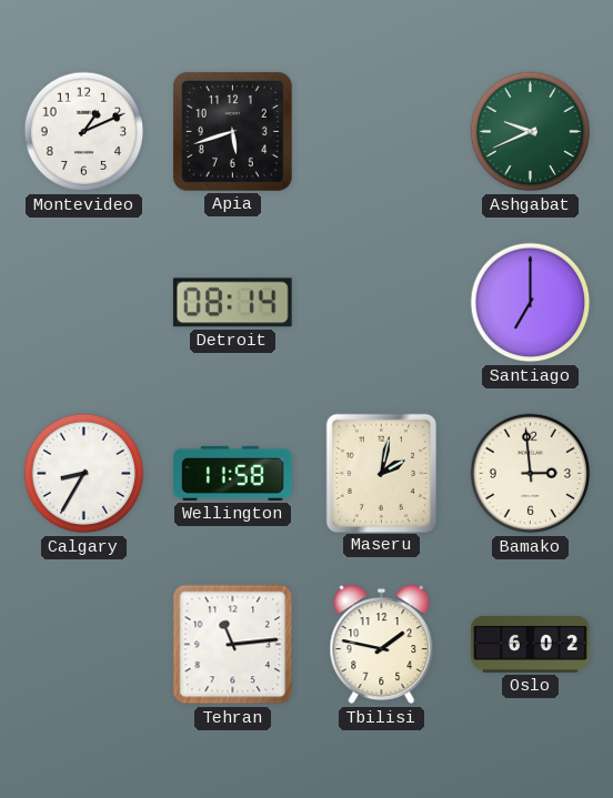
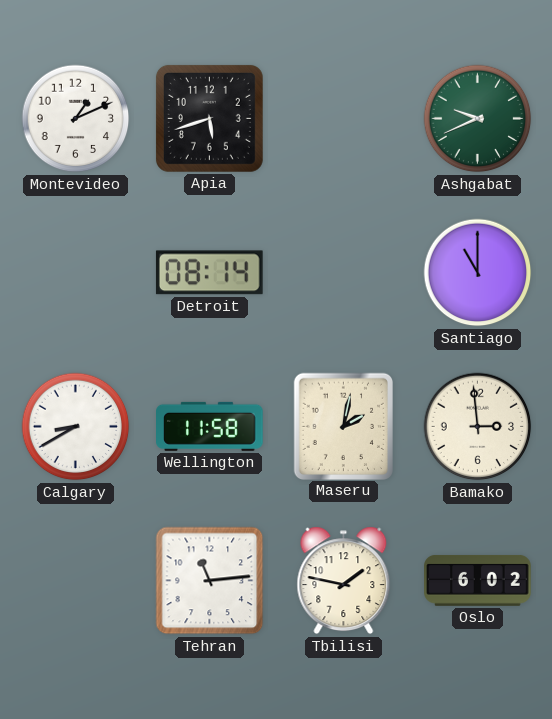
Santiago: 7:00 -> 11:00 (478, 273)
Calgary: 8:35 -> 8:40 (76, 427)
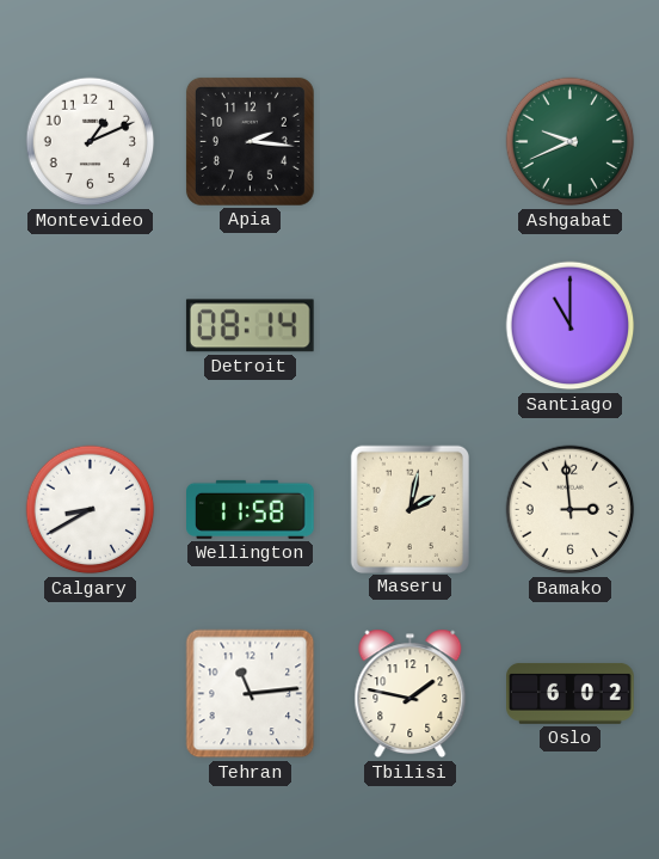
Apia: 5:42 -> 2:16 (250, 141)
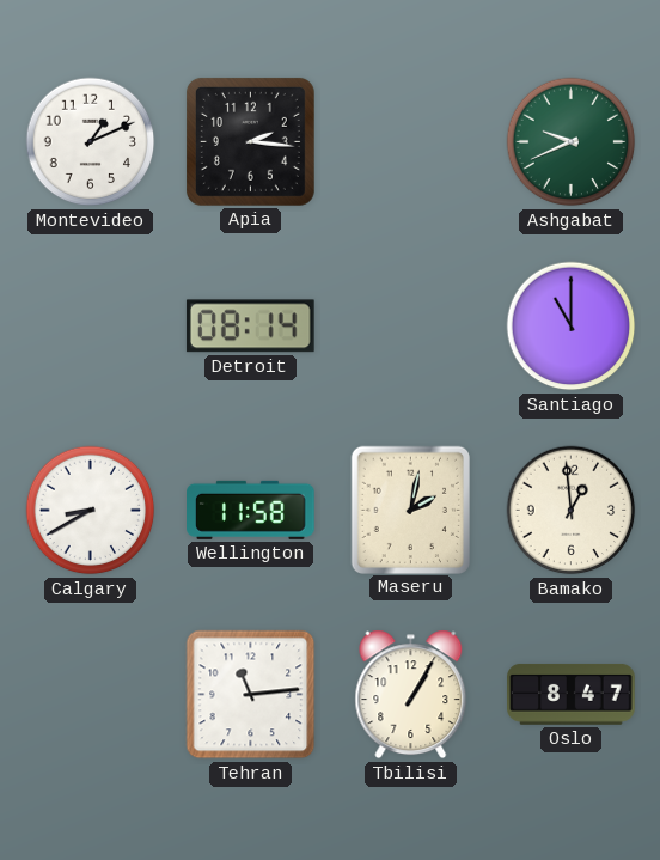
Bamako: 2:59 -> 12:59 (572, 511)
Tbilisi: 1:47 -> 1:05 (411, 695)
Oslo: 6:02 -> 8:47 (572, 694)
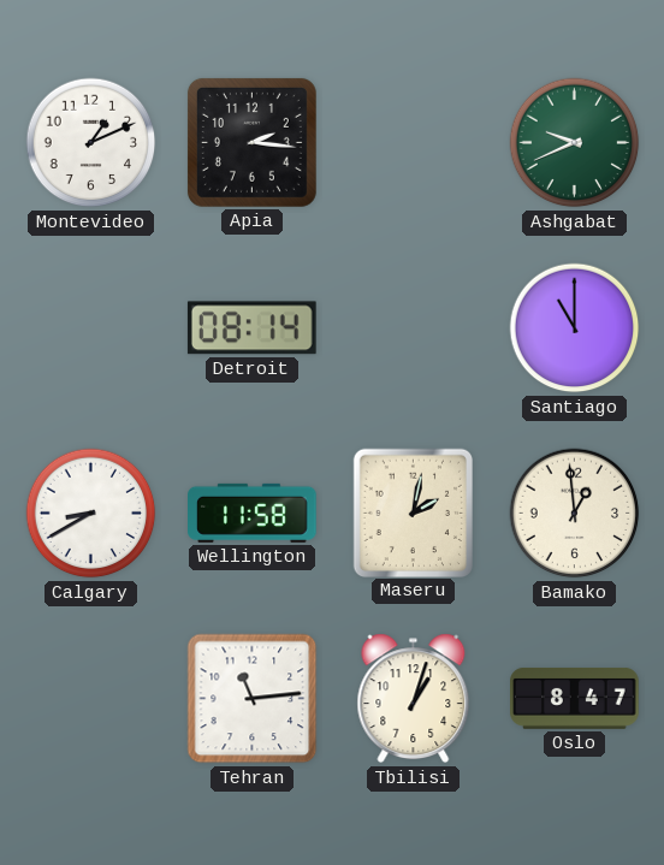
Tbilisi: 1:05 -> 1:03 (414, 699)
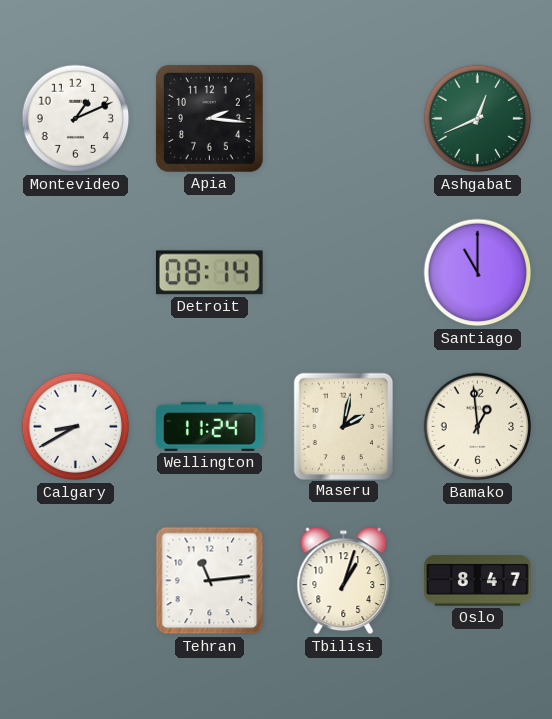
Ashgabat: 9:41 -> 12:41 (478, 119)
Wellington: 11:58 -> 11:24 (210, 426)
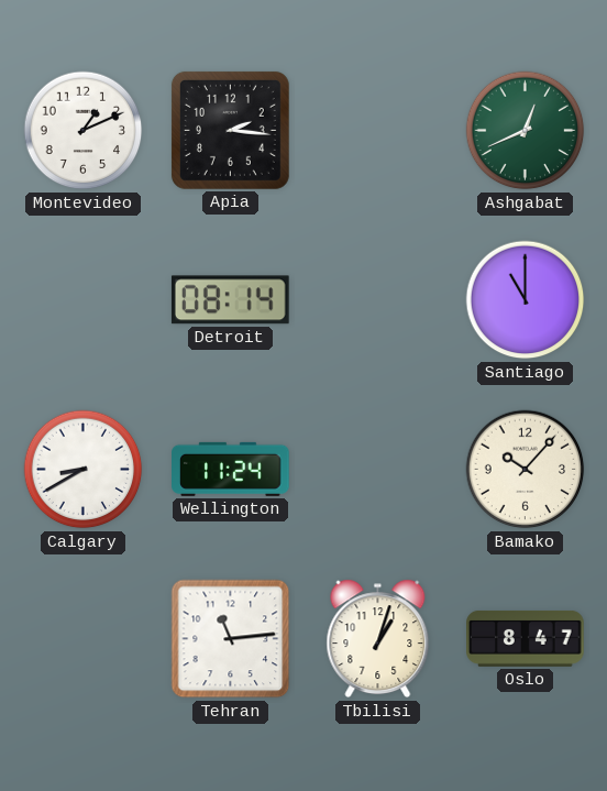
Maseru: 2:02 -> none (343, 426)
Bamako: 12:59 -> 10:07 (526, 470)
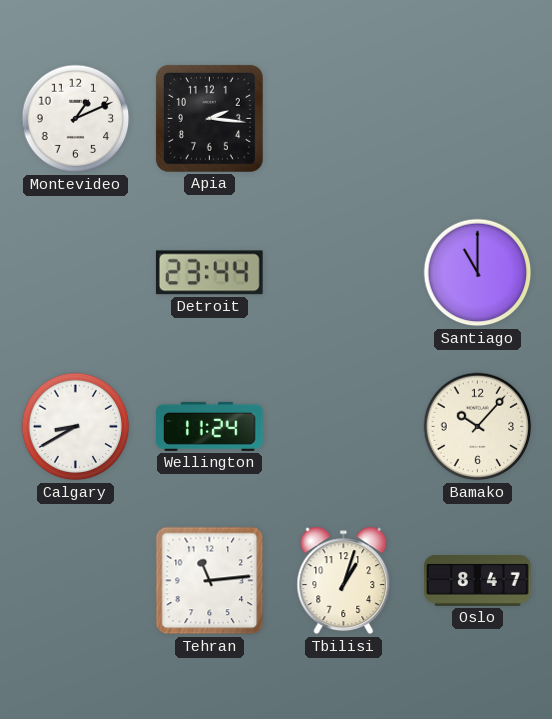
Ashgabat: 12:41 -> none (526, 131)
Detroit: 08:14 -> 23:44 (209, 273)
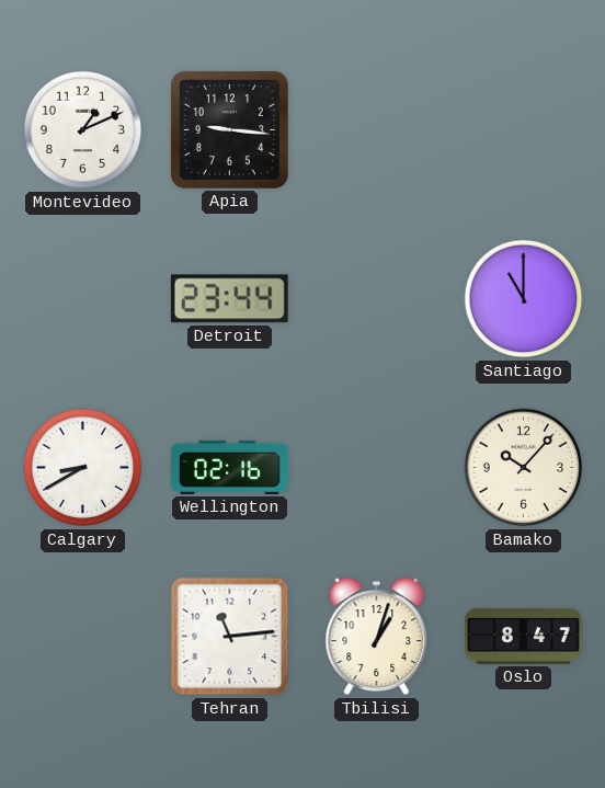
Apia: 2:16 -> 9:16 (229, 129)
Wellington: 11:24 -> 02:16 (230, 467)
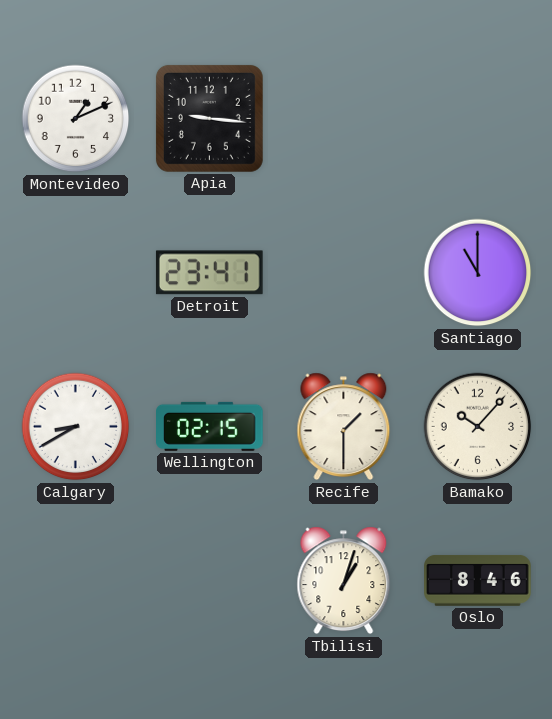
Detroit: 23:44 -> 23:41 (209, 273)
Wellington: 02:16 -> 02:15 (210, 426)
Recife: none -> 1:30 (344, 427)
Tehran: 11:14 -> none (230, 637)
Oslo: 8:47 -> 8:46 (478, 580)
